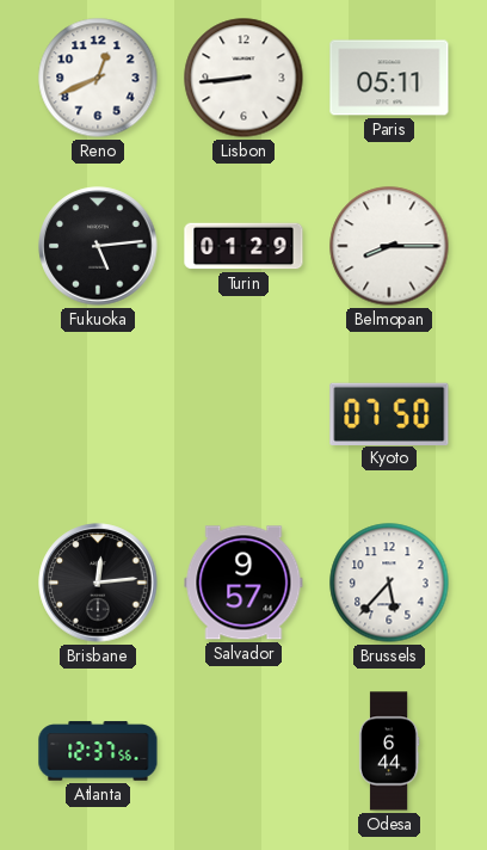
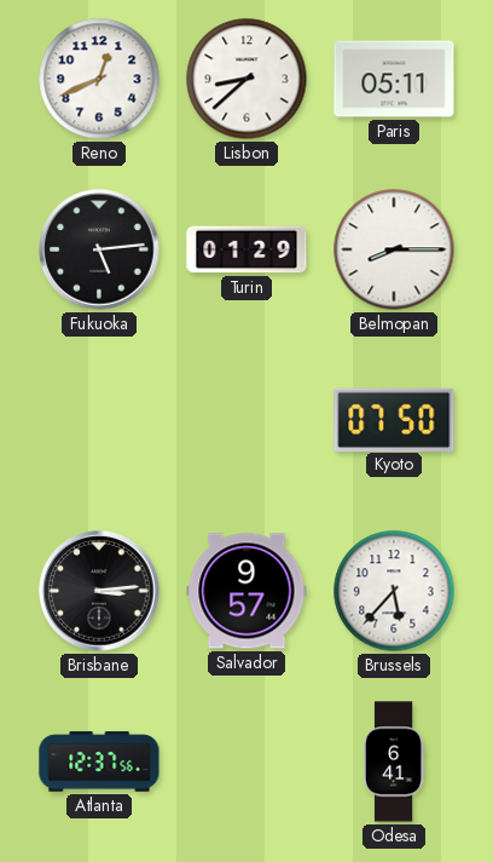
Lisbon: 8:44 -> 8:38 (246, 79)
Brisbane: 12:14 -> 3:14 (99, 591)
Odesa: 6:44 -> 6:41 (394, 762)
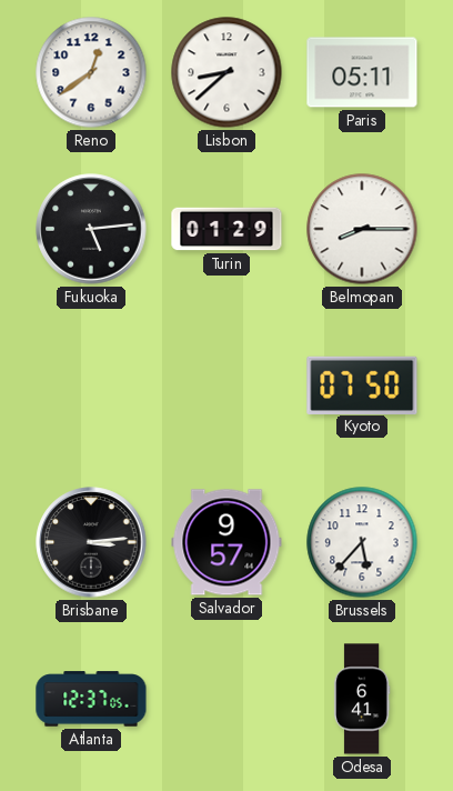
Reno: 12:41 -> 12:39 (91, 72)
Atlanta: 12:37:56 -> 12:37:05 (91, 699)
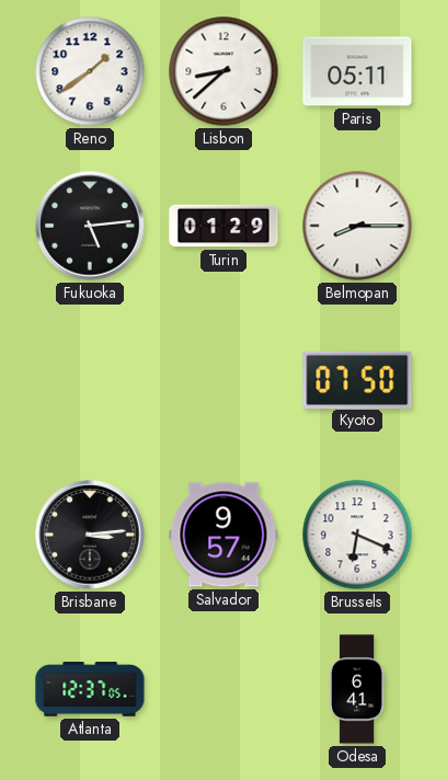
Reno: 12:39 -> 1:39 (90, 71)
Brussels: 5:37 -> 6:19 (357, 535)
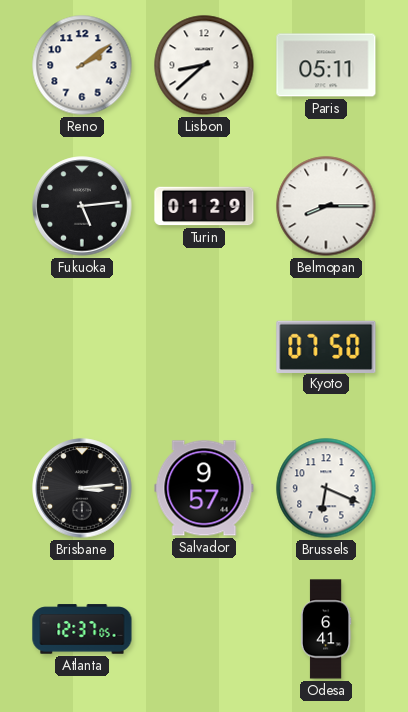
Reno: 1:39 -> 2:09 (82, 65)
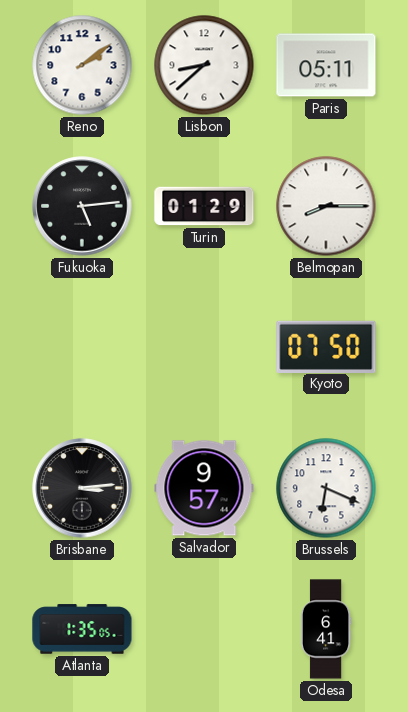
Atlanta: 12:37 -> 1:35 (82, 629)
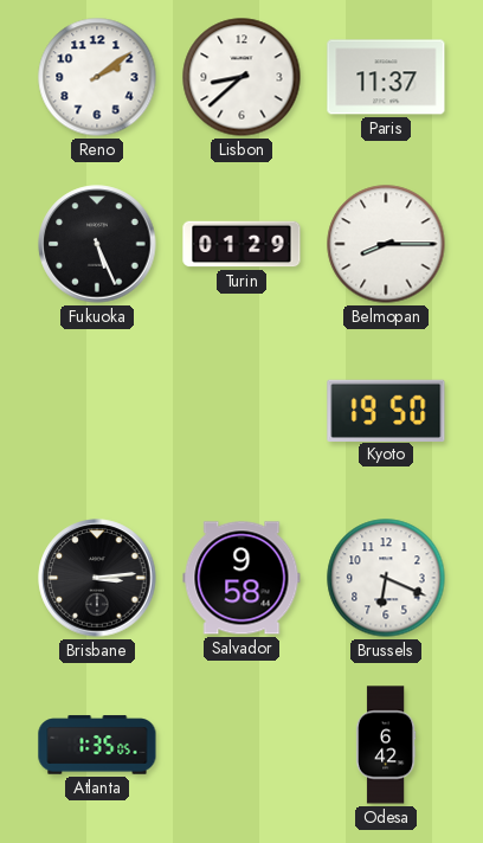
Paris: 05:11 -> 11:37 (386, 77)
Fukuoka: 5:14 -> 5:26 (97, 244)
Kyoto: 07:50 -> 19:50 (386, 410)
Salvador: 9:57 -> 9:58 (241, 578)
Odesa: 6:41 -> 6:42 (386, 745)
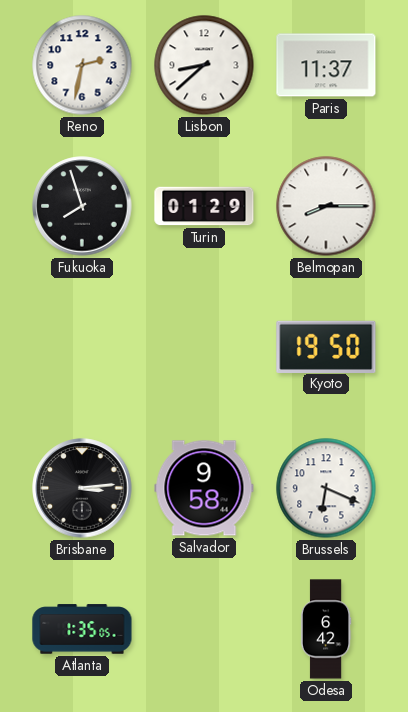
Reno: 2:09 -> 2:32 (82, 65)
Fukuoka: 5:26 -> 7:57 (82, 206)
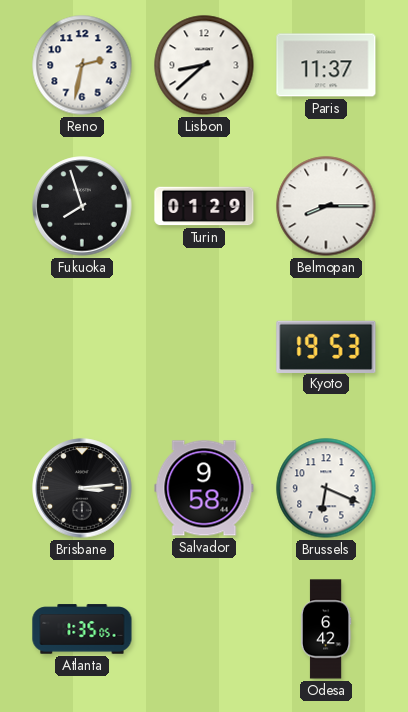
Kyoto: 19:50 -> 19:53 (326, 346)
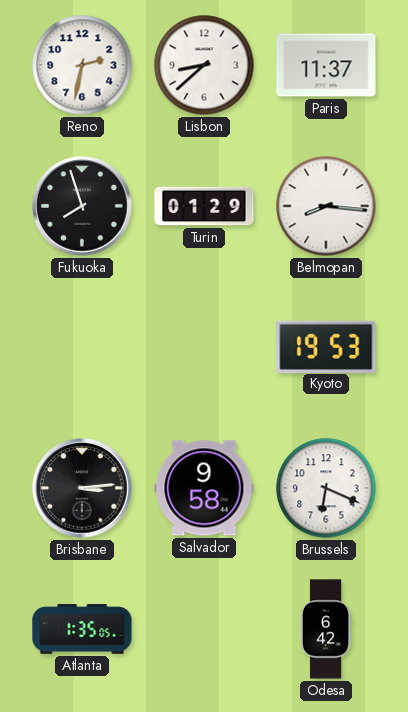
Belmopan: 8:15 -> 8:16 (326, 206)
